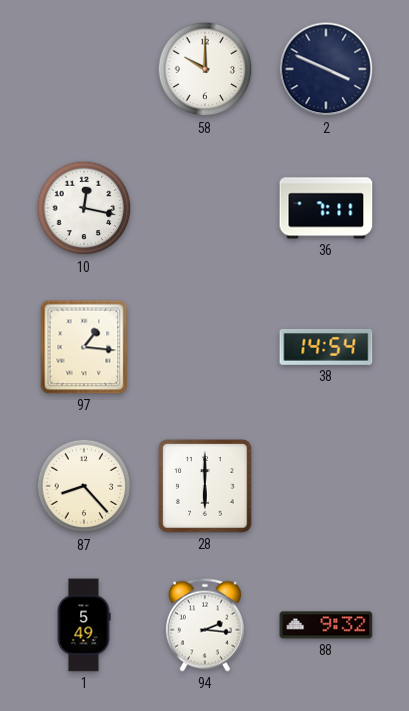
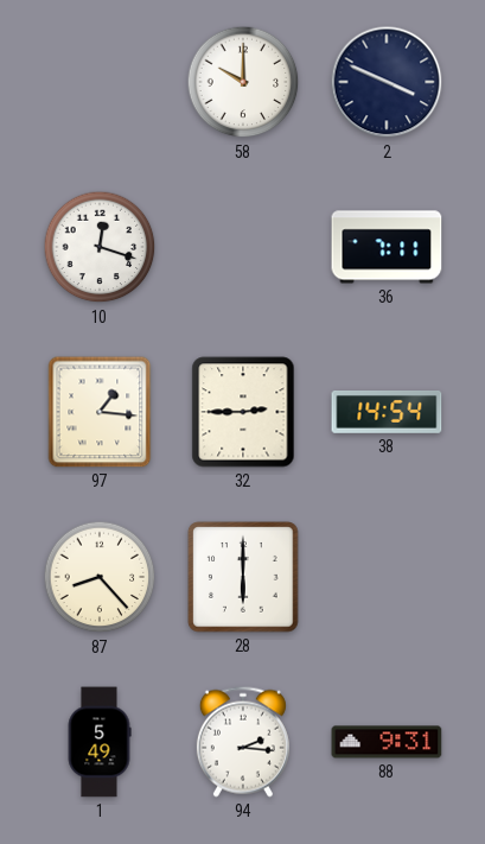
10: 12:17 -> 12:18 (100, 247)
32: none -> 2:45 (243, 412)
88: 9:32 -> 9:31 (387, 742)
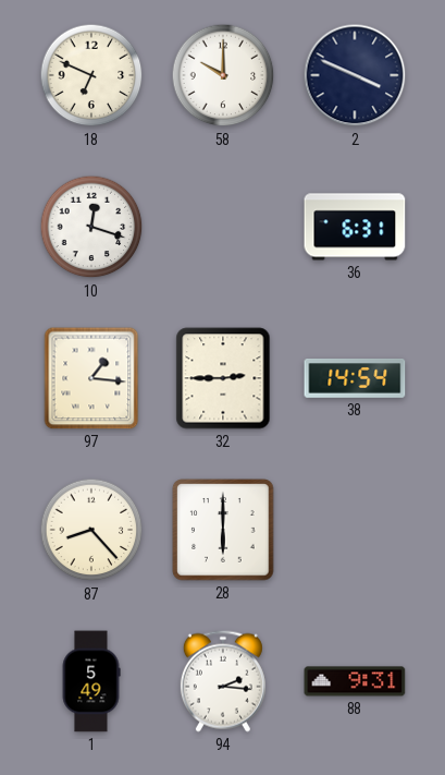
18: none -> 6:49 (91, 75)
36: 7:11 -> 6:31 (355, 227)
